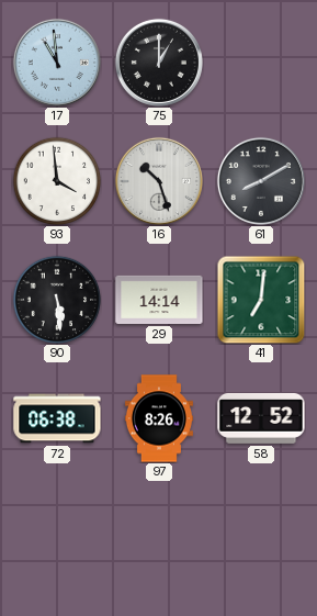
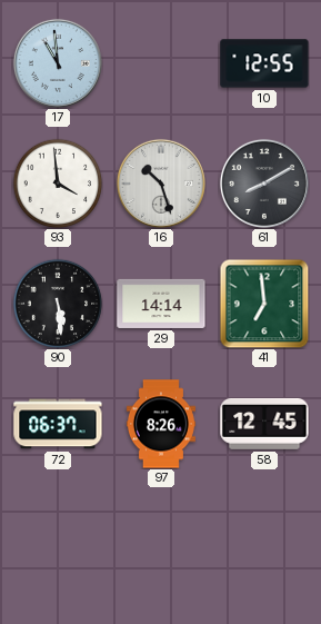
75: 1:00 -> none (159, 63)
10: none -> 12:55 (264, 63)
41: 7:01 -> 6:59 (264, 304)
72: 06:38 -> 06:37 (58, 424)
58: 12:52 -> 12:45 (264, 424)
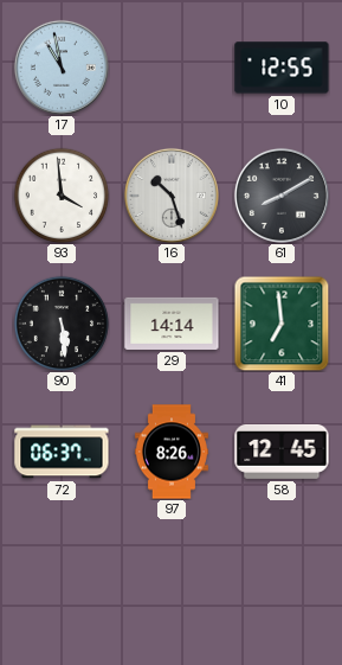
17: 10:59 -> 10:58 (62, 68)
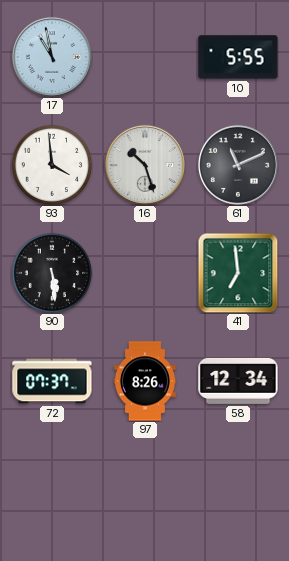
10: 12:55 -> 5:55 (238, 57)
61: 8:10 -> 11:11 (238, 165)
29: 14:14 -> none (172, 324)
72: 06:37 -> 07:37 (52, 381)
58: 12:45 -> 12:34 (238, 381)
